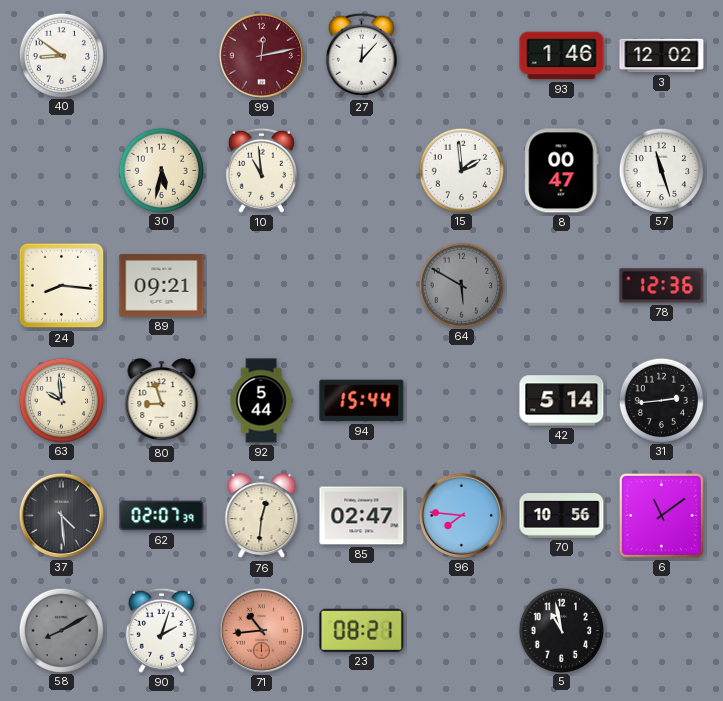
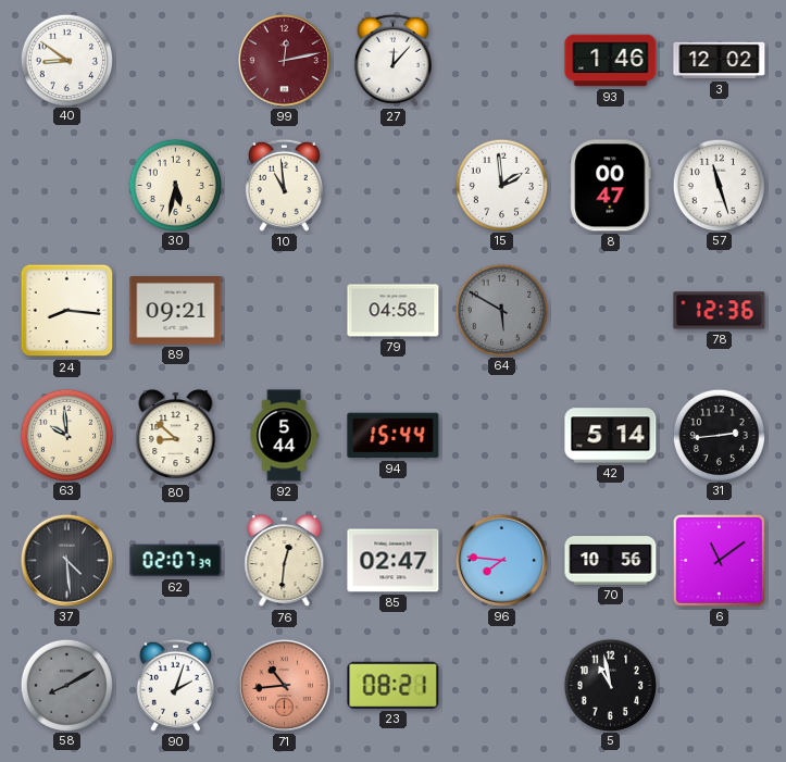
79: none -> 04:58 (394, 311)
80: 8:57 -> 8:52 (176, 436)
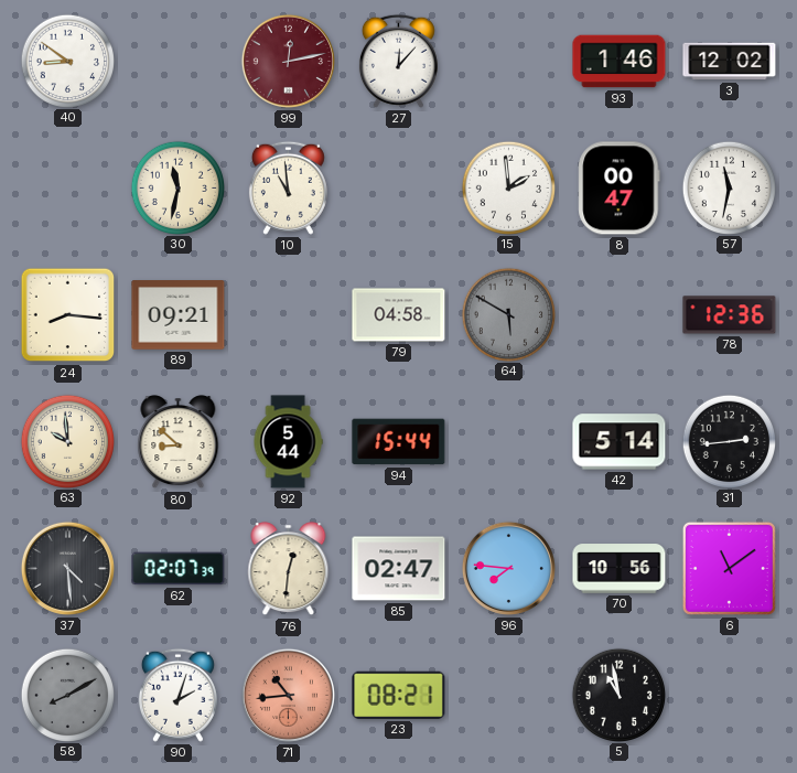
30: 5:32 -> 11:32 (177, 187)
57: 11:27 -> 11:32 (729, 187)
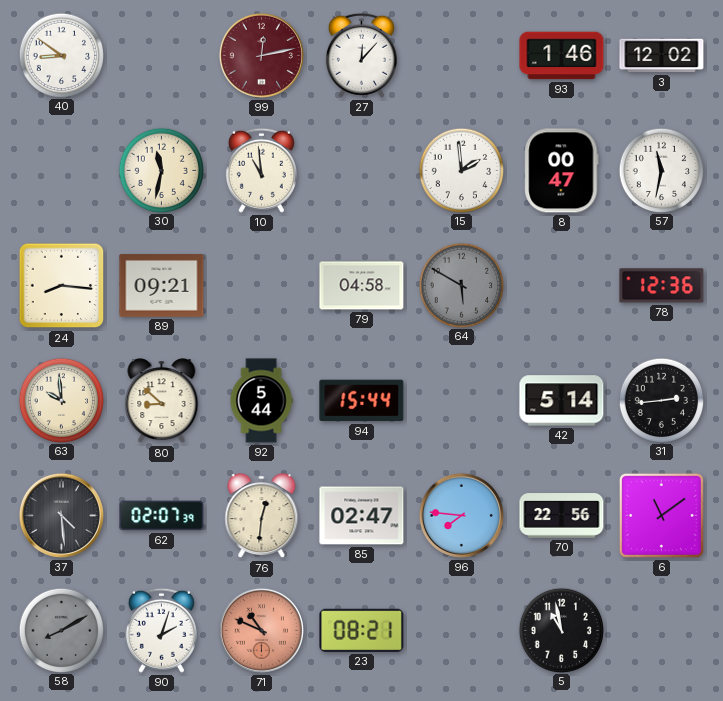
70: 10:56 -> 22:56 (562, 516)
71: 10:44 -> 10:49 (261, 630)
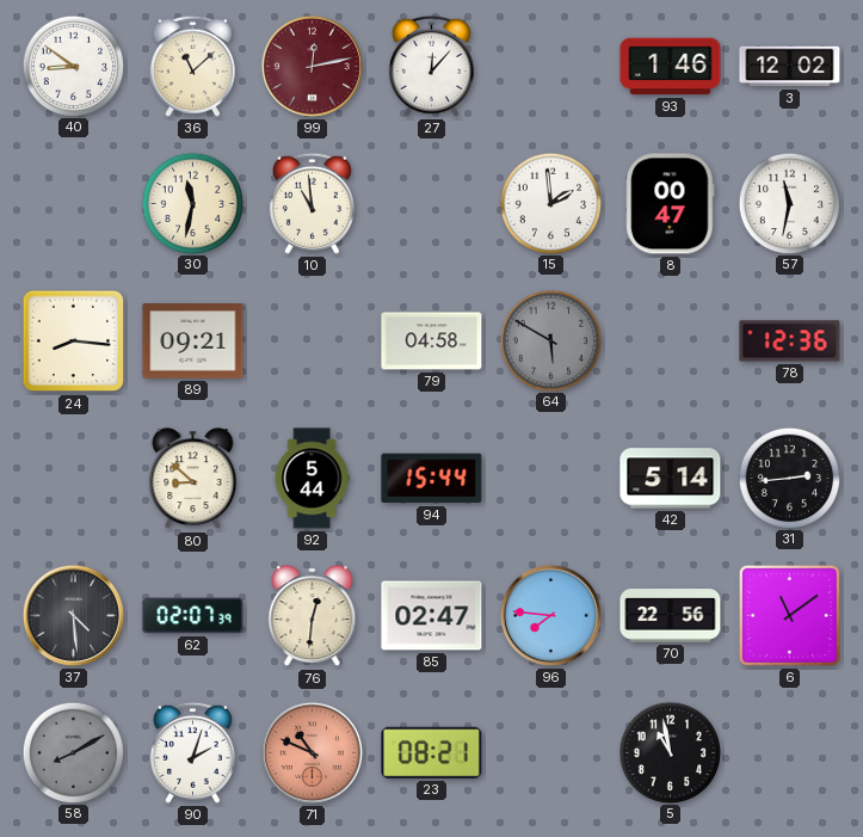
36: none -> 11:08 (192, 66)
63: 9:59 -> none (61, 400)
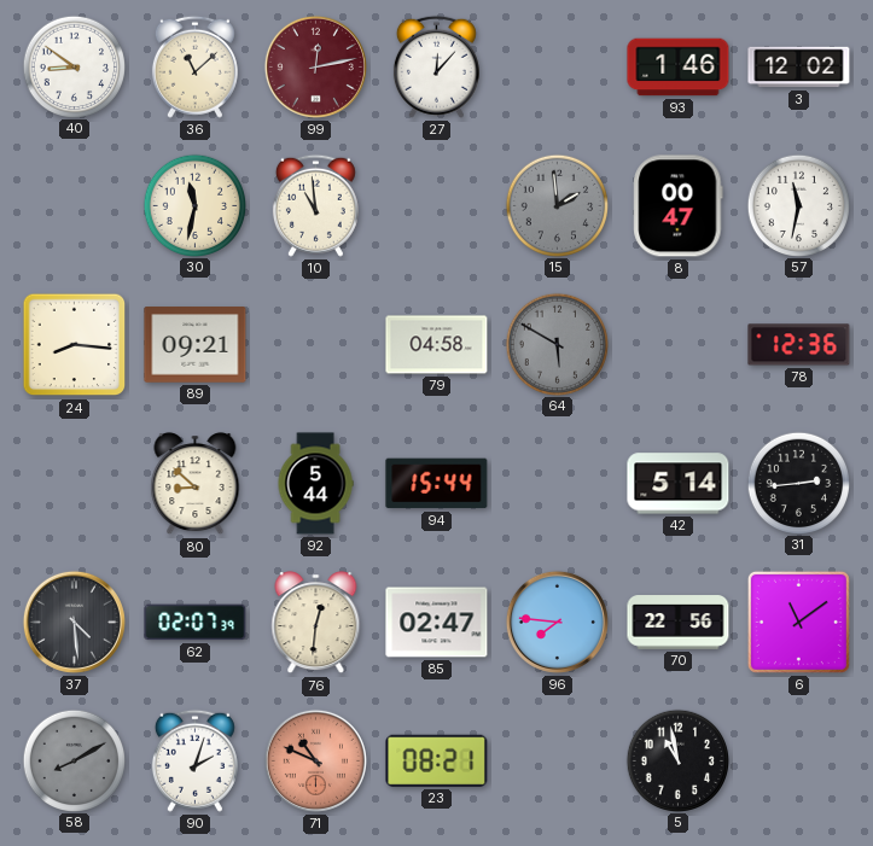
15 dial: white -> grey (557, 205)
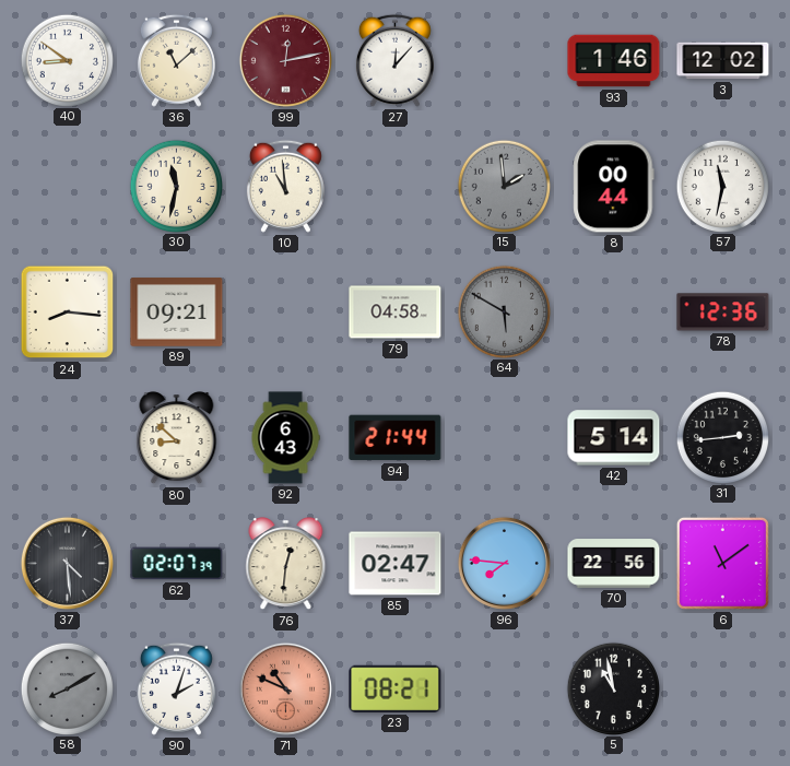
8: 00:47 -> 00:44 (614, 187)
92: 5:44 -> 6:43 (285, 438)
94: 15:44 -> 21:44 (396, 438)
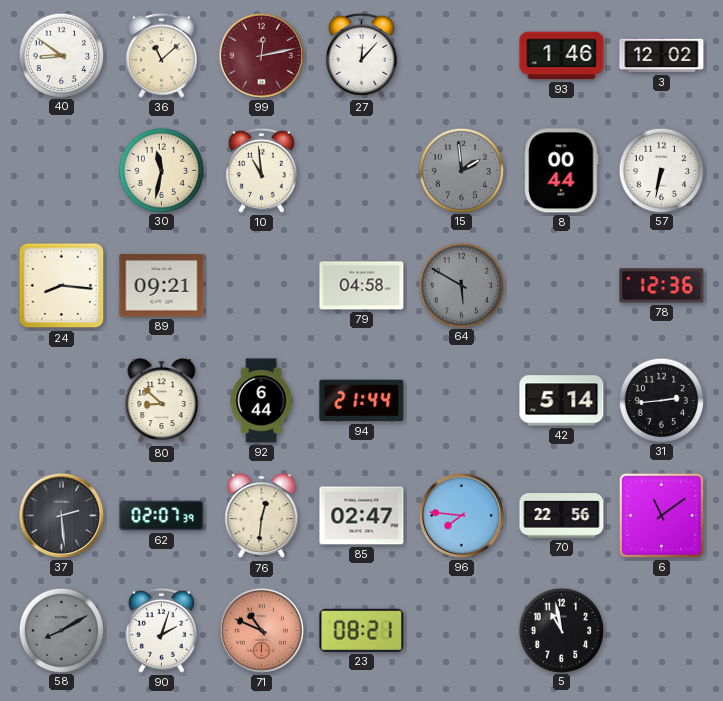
57: 11:32 -> 6:32 (661, 170)
92: 6:43 -> 6:44 (261, 401)
37: 4:29 -> 2:29 (61, 515)
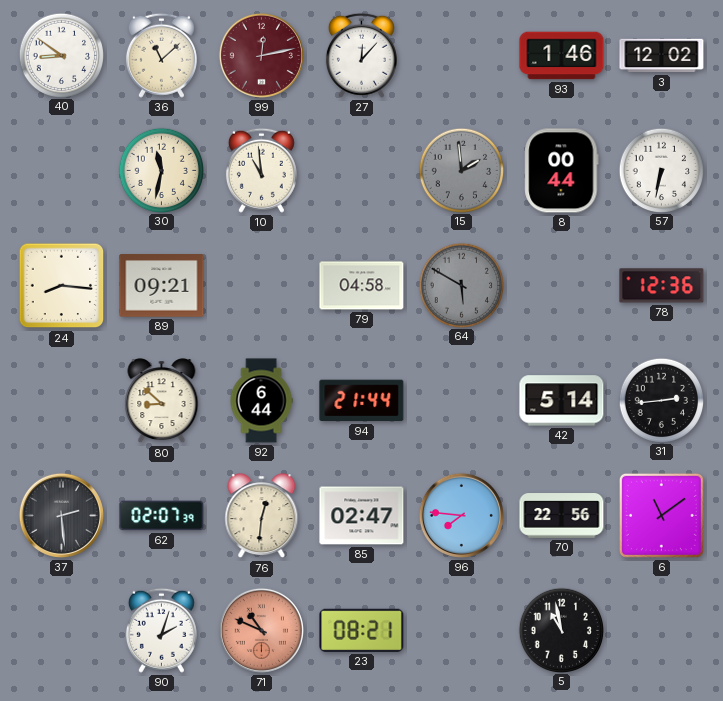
58: 8:10 -> none (61, 630)
